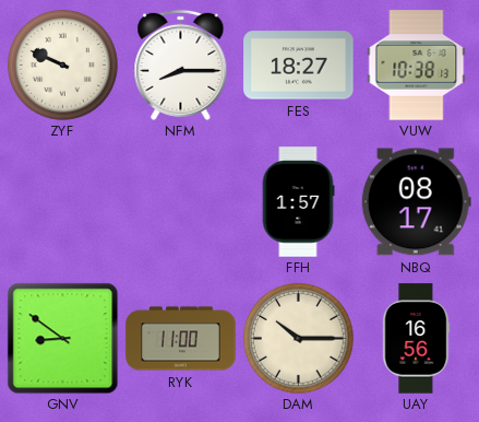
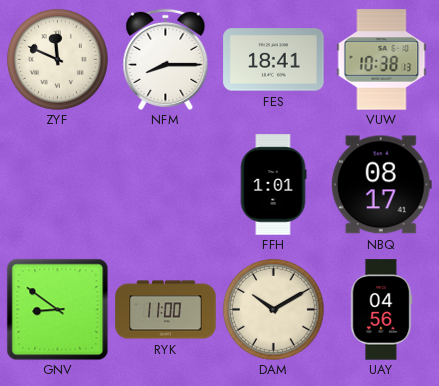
ZYF: 9:49 -> 11:49 (57, 59)
FES: 18:27 -> 18:41 (274, 60)
FFH: 1:57 -> 1:01 (273, 185)
DAM: 10:15 -> 10:10 (273, 309)
UAY: 16:56 -> 04:56 (382, 310)
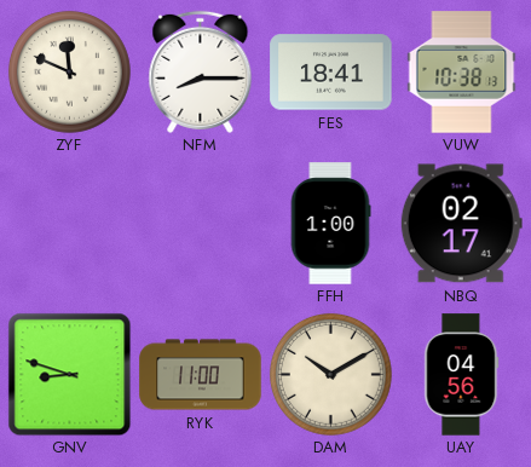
FFH: 1:01 -> 1:00 (330, 224)
NBQ: 08:17 -> 02:17 (461, 224)
GNV: 8:51 -> 8:48 (69, 374)
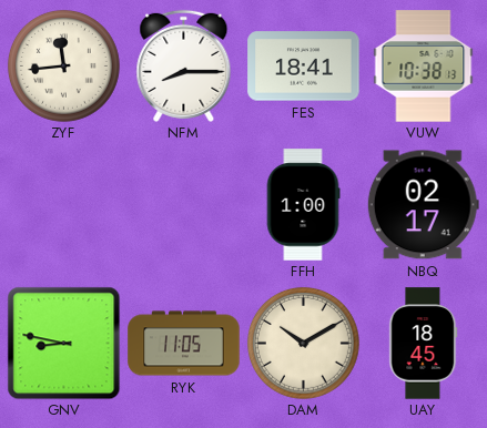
ZYF: 11:49 -> 11:44 (63, 65)
GNV: 8:48 -> 8:47 (63, 343)
RYK: 11:00 -> 11:05 (184, 344)
UAY: 04:56 -> 18:45 (424, 344)
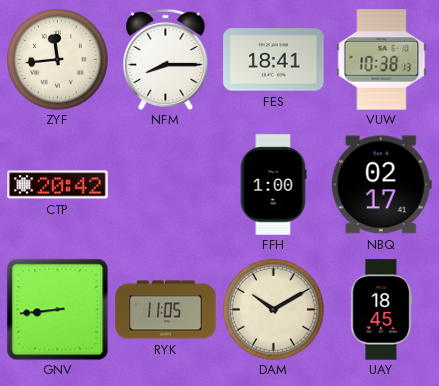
CTP: none -> 20:42 (58, 185)
GNV: 8:47 -> 8:44 (57, 309)
